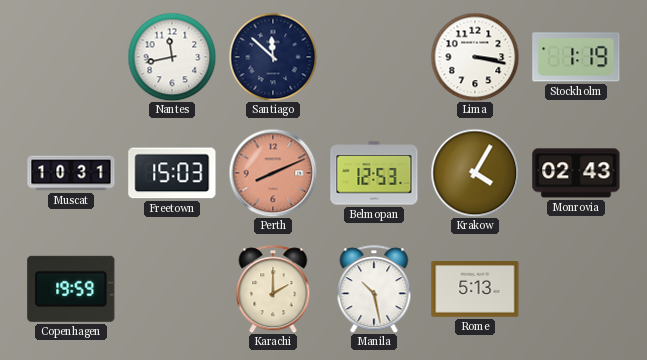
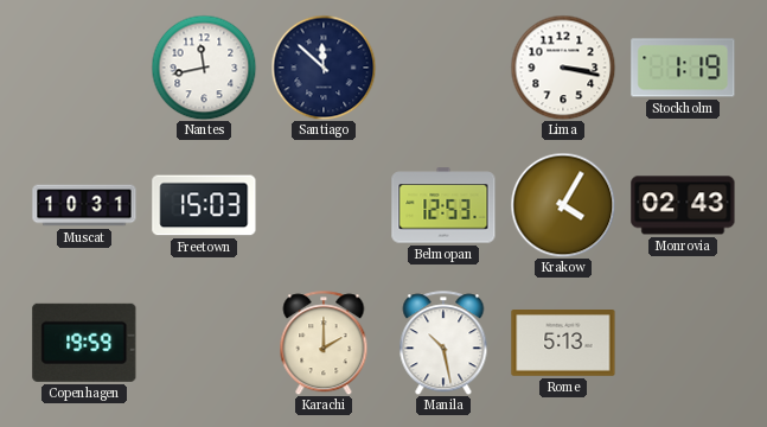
Perth: 8:11 -> none (273, 173)
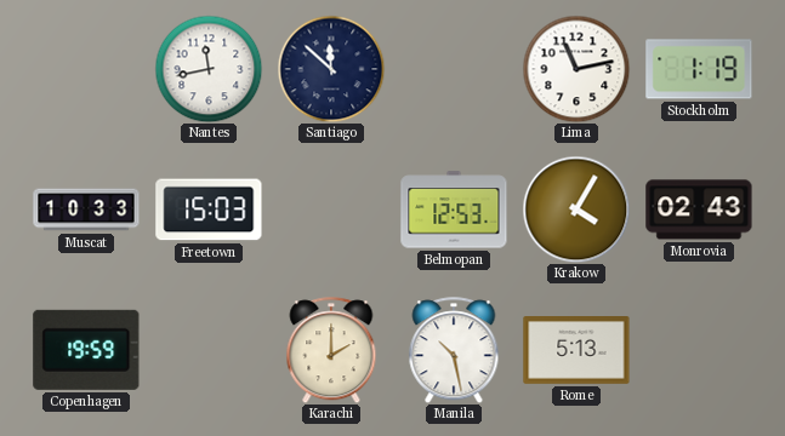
Lima: 3:17 -> 11:13 (576, 69)
Muscat: 10:31 -> 10:33 (86, 210)
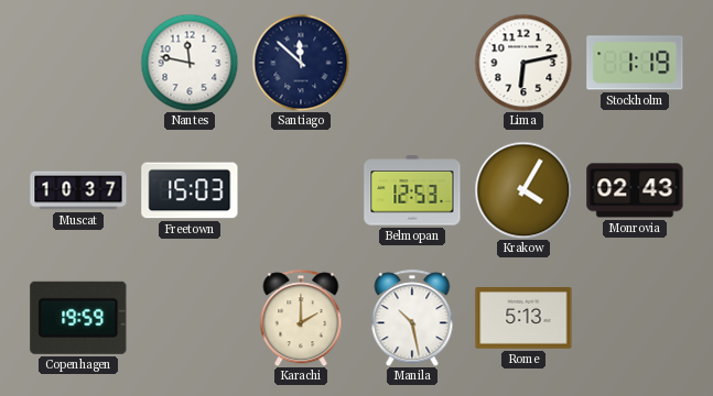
Nantes: 11:43 -> 11:47 (190, 63)
Lima: 11:13 -> 6:13 (523, 63)
Muscat: 10:33 -> 10:37 (78, 190)
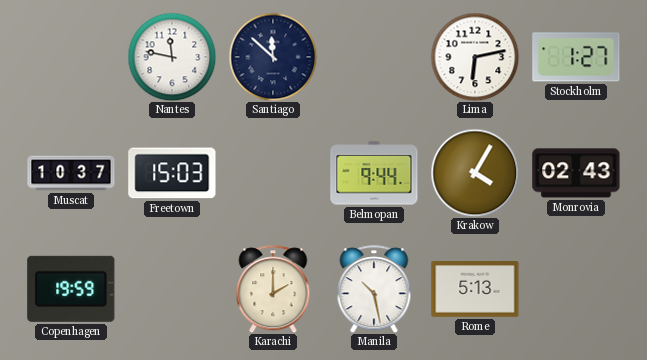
Stockholm: 1:19 -> 1:27 (576, 57)
Belmopan: 12:53 -> 9:44 (374, 173)
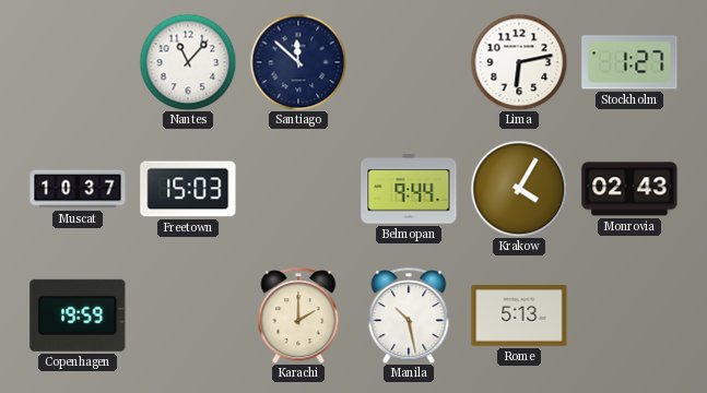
Nantes: 11:47 -> 11:07 (188, 62)
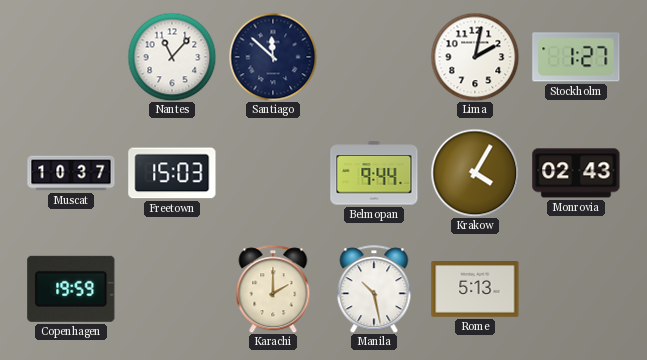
Lima: 6:13 -> 2:02 (475, 57)
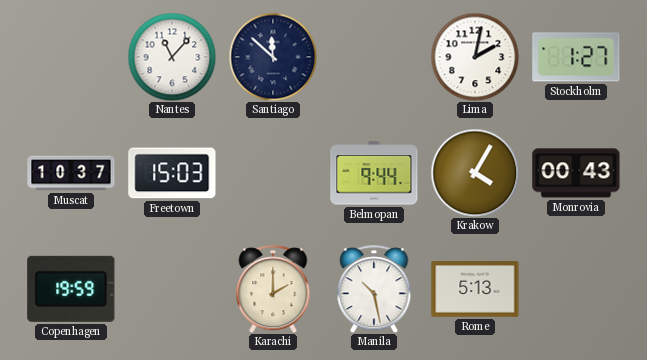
Monrovia: 02:43 -> 00:43 (576, 173)
